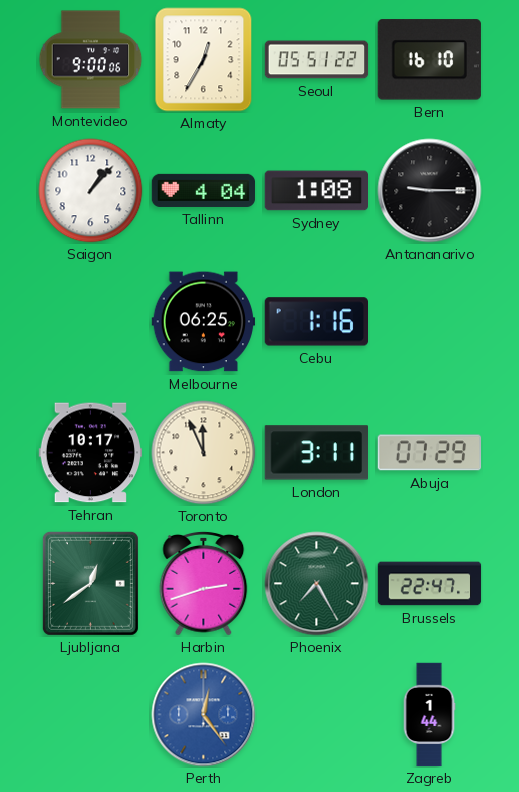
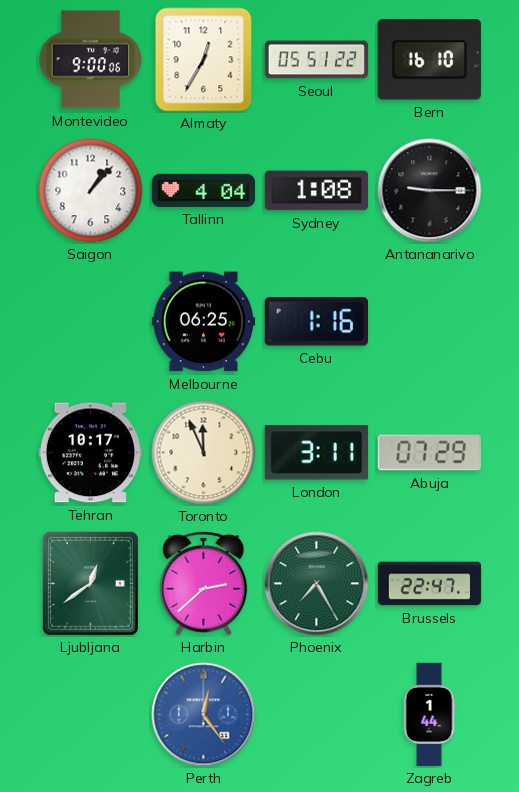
Harbin: 2:42 -> 2:38 (204, 583)
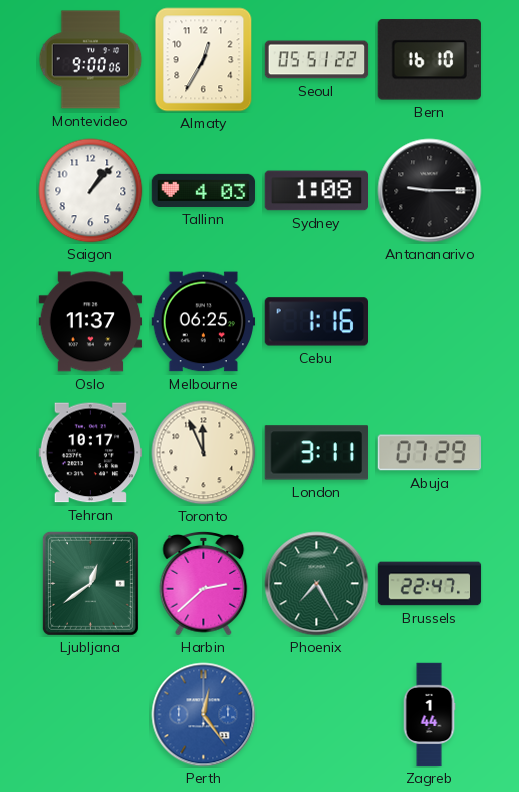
Tallinn: 4:04 -> 4:03 (204, 190)
Oslo: none -> 11:37 (91, 322)
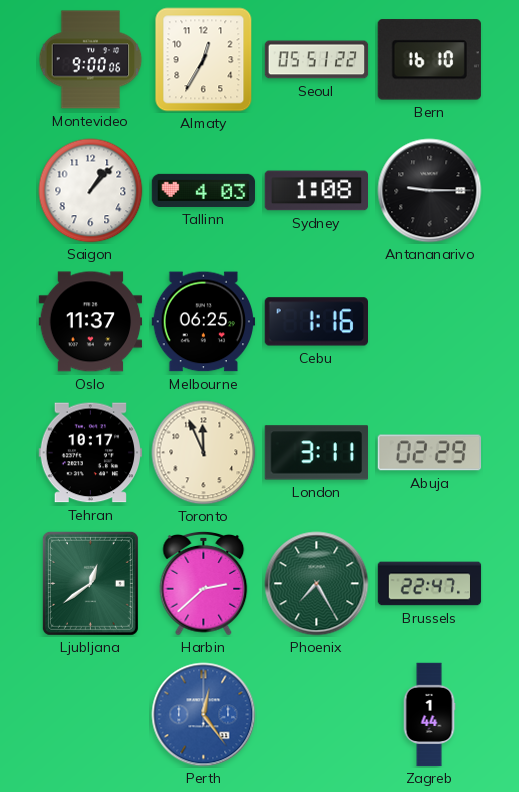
Abuja: 07:29 -> 02:29 (430, 453)
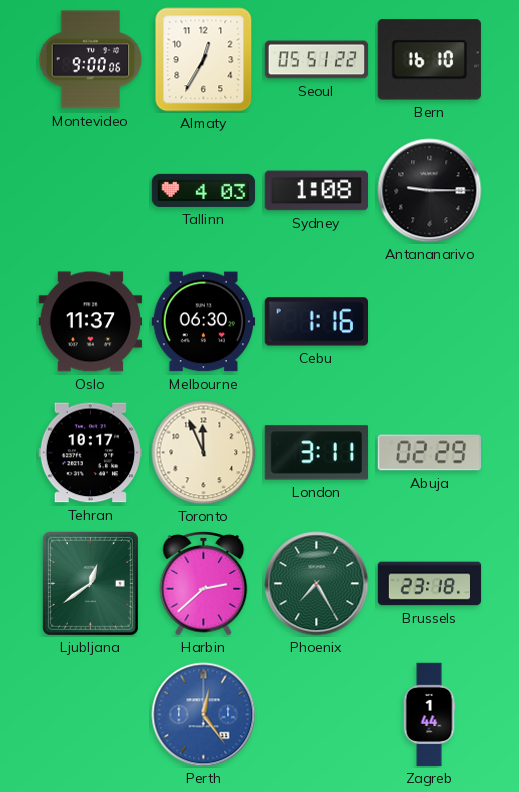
Saigon: 1:07 -> none (91, 191)
Melbourne: 06:25 -> 06:30 (204, 322)
Brussels: 22:47 -> 23:18 (430, 584)
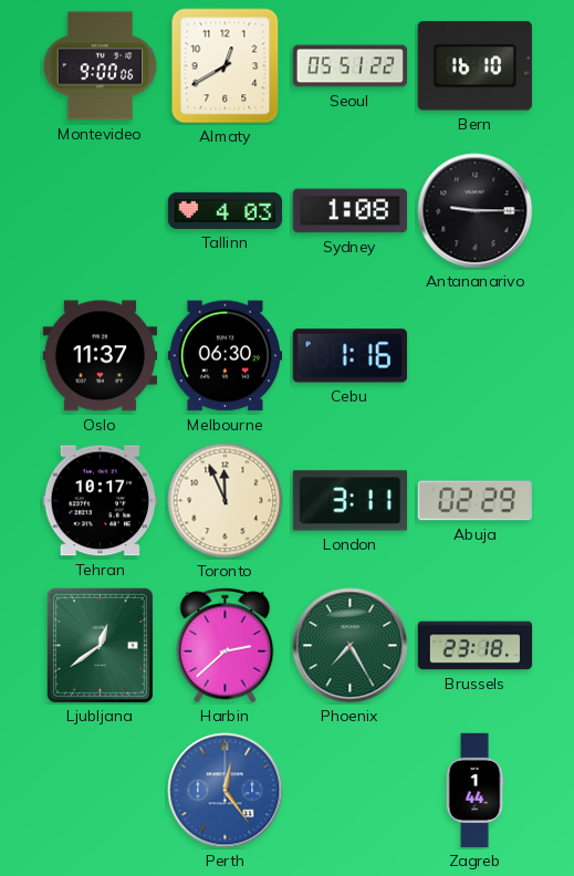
Almaty: 12:35 -> 12:40 (226, 66)
